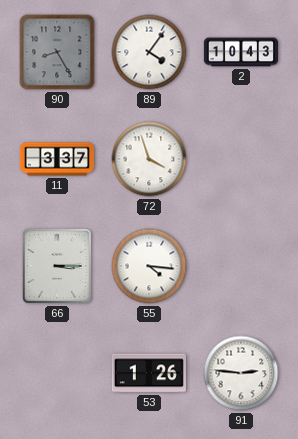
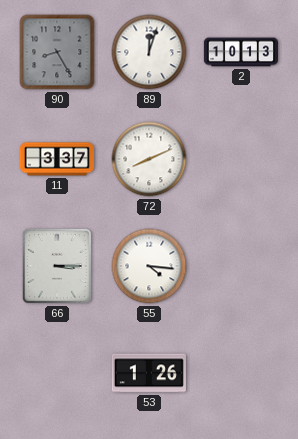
89: 4:06 -> 12:03 (149, 52)
2: 10:43 -> 10:13 (240, 52)
72: 3:57 -> 8:11 (149, 159)
91: 2:46 -> none (241, 373)
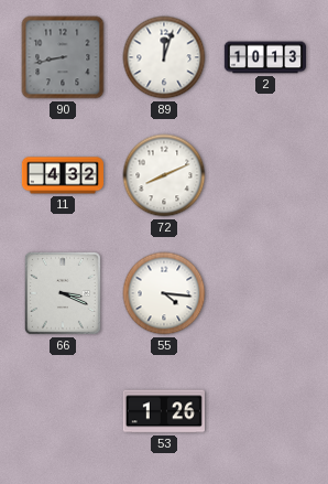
90: 8:25 -> 8:43 (63, 57)
11: 3:37 -> 4:32 (63, 175)
66: 3:15 -> 3:19 (63, 293)
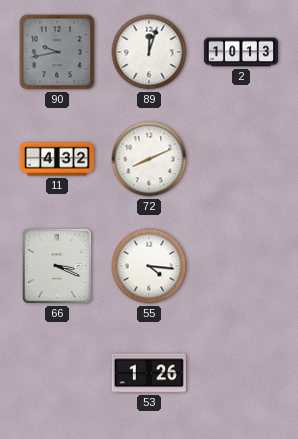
90: 8:43 -> 9:43 (57, 52)
